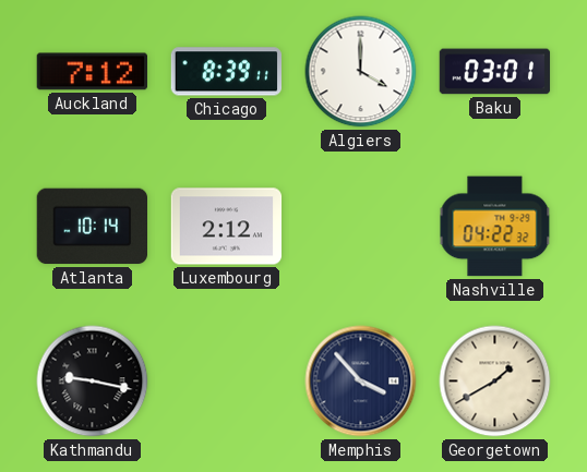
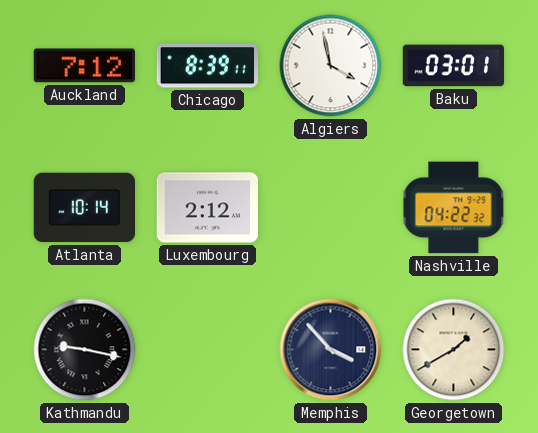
Algiers: 4:00 -> 3:58 (331, 66)
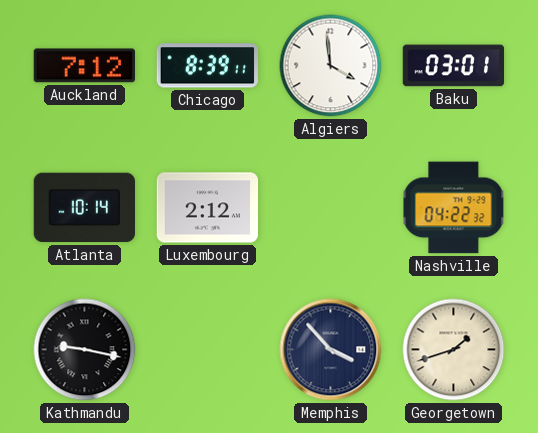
Algiers: 3:58 -> 3:59 (331, 66)
Georgetown: 1:40 -> 1:42 (454, 350)
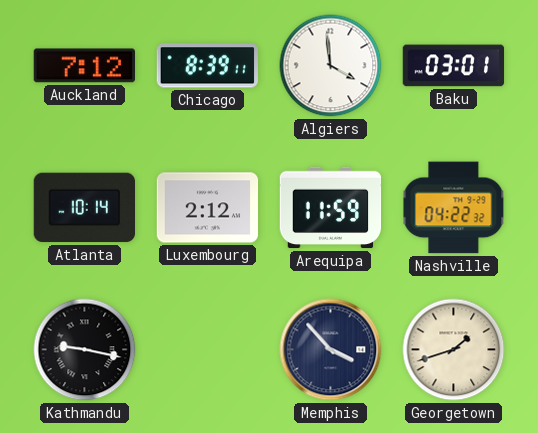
Arequipa: none -> 11:59 (331, 208)
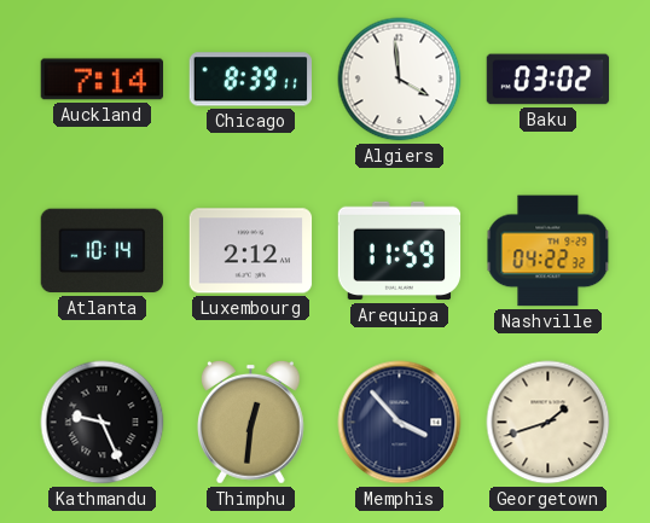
Auckland: 7:12 -> 7:14 (101, 80)
Baku: 03:01 -> 03:02 (549, 80)
Kathmandu: 9:17 -> 9:26 (103, 423)
Thimphu: none -> 12:31 (251, 423)
